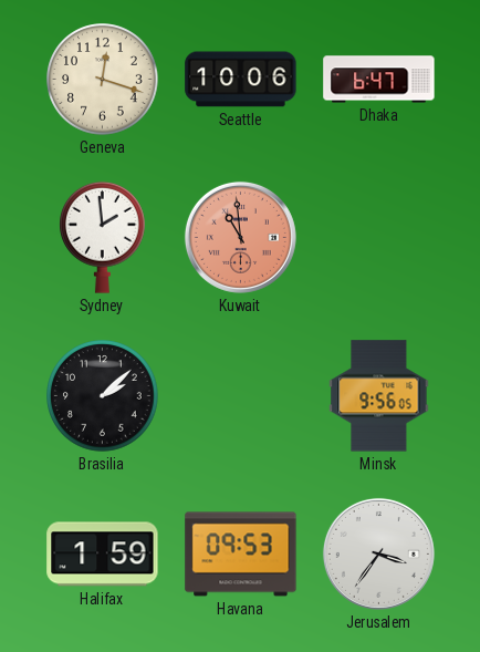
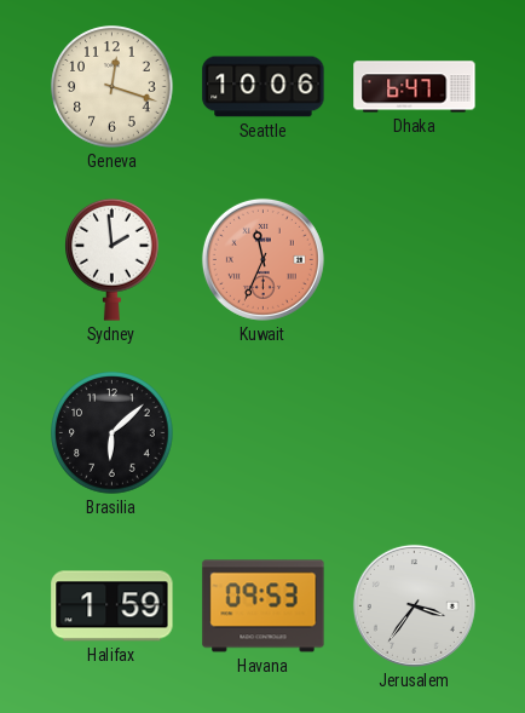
Kuwait: 10:59 -> 11:34 (262, 259)
Brasilia: 2:08 -> 6:08 (112, 433)
Minsk: 9:56 -> none (379, 396)
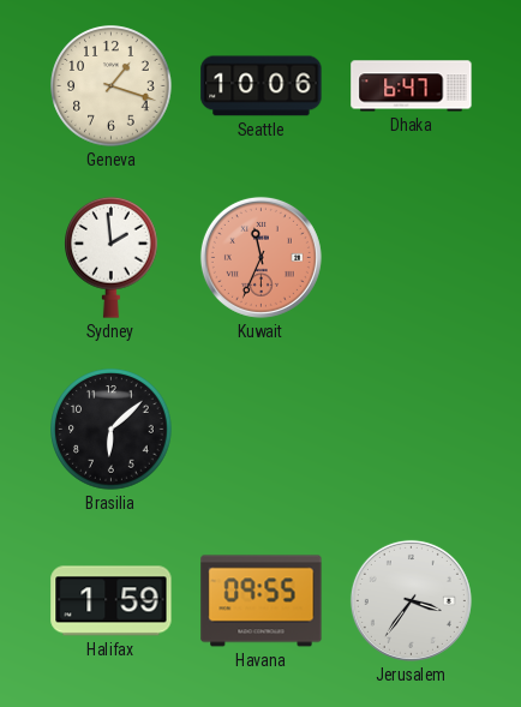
Geneva: 12:18 -> 1:18 (112, 86)
Havana: 09:53 -> 09:55 (262, 601)
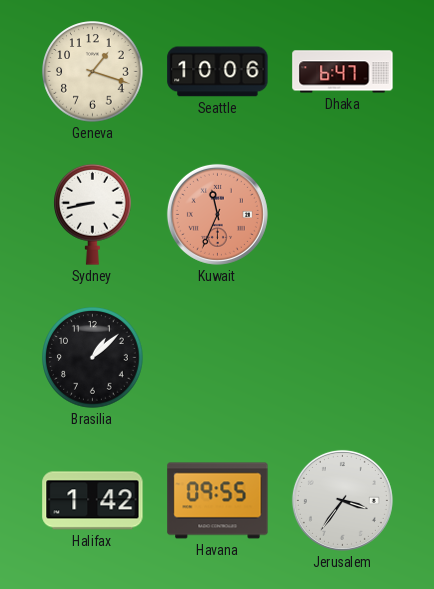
Sydney: 1:59 -> 8:43 (93, 214)
Brasilia: 6:08 -> 1:08 (93, 358)
Halifax: 1:59 -> 1:42 (93, 501)
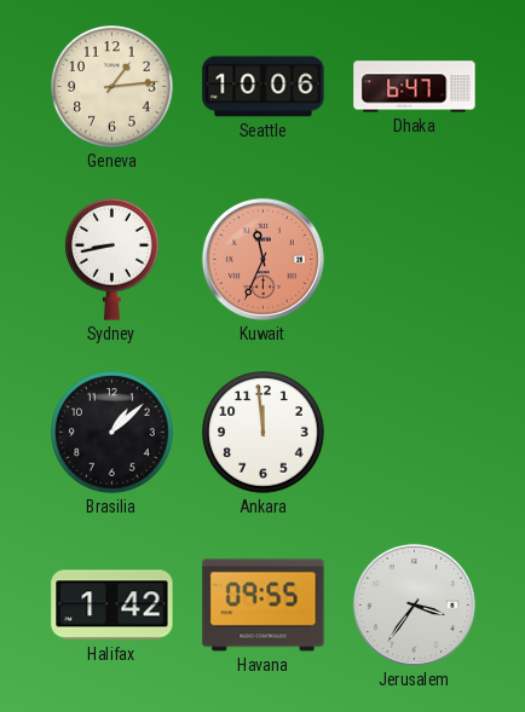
Geneva: 1:18 -> 1:14 (112, 87)
Ankara: none -> 11:59 (264, 433)
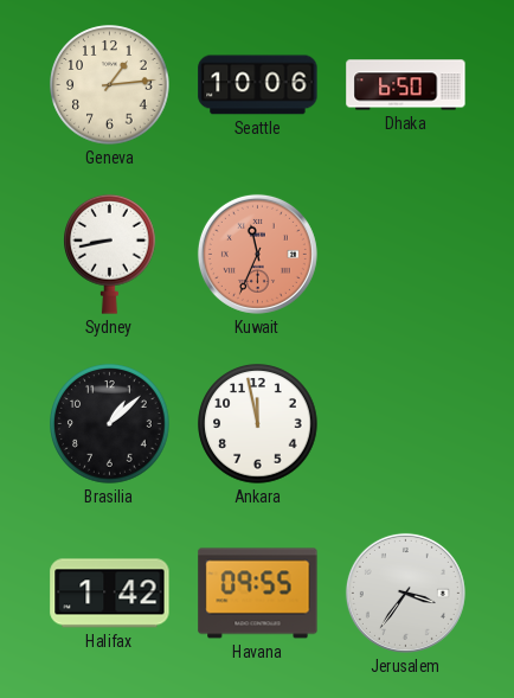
Dhaka: 6:47 -> 6:50 (406, 85)
Ankara: 11:59 -> 11:58 (258, 424)
